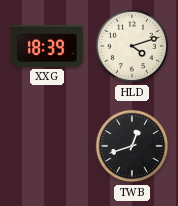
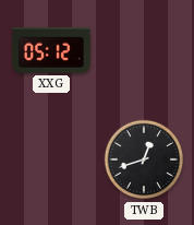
XXG: 18:39 -> 05:12 (51, 50)
HLD: 4:12 -> none (132, 46)
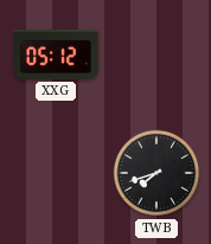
TWB: 12:42 -> 7:42 (156, 173)
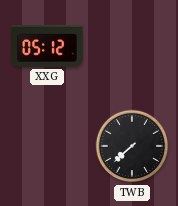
TWB: 7:42 -> 7:38 (132, 146)
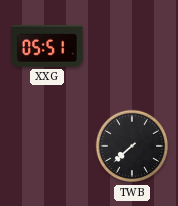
XXG: 05:12 -> 05:51 (47, 46)
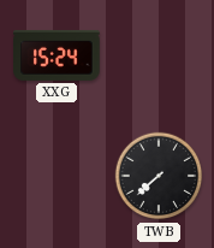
XXG: 05:51 -> 15:24 (57, 55)
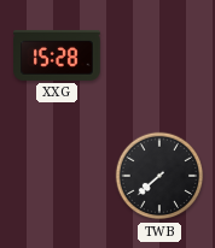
XXG: 15:24 -> 15:28 (57, 55)
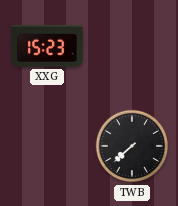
XXG: 15:28 -> 15:23 (47, 46)
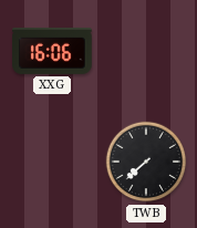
XXG: 15:23 -> 16:06 (52, 51)
